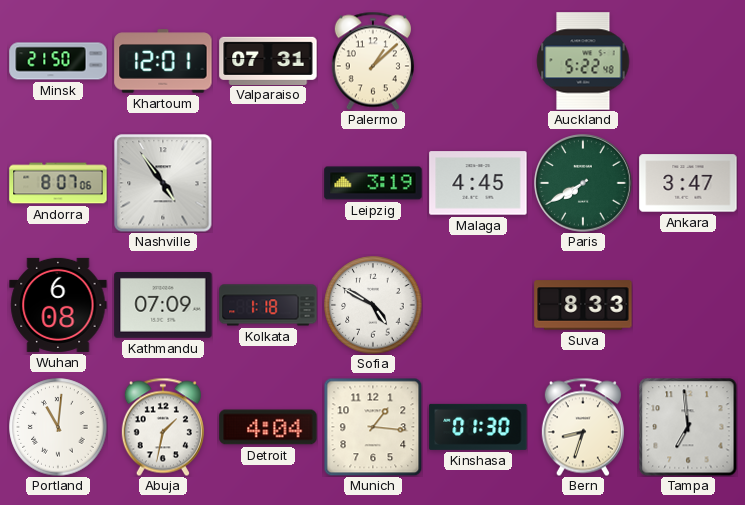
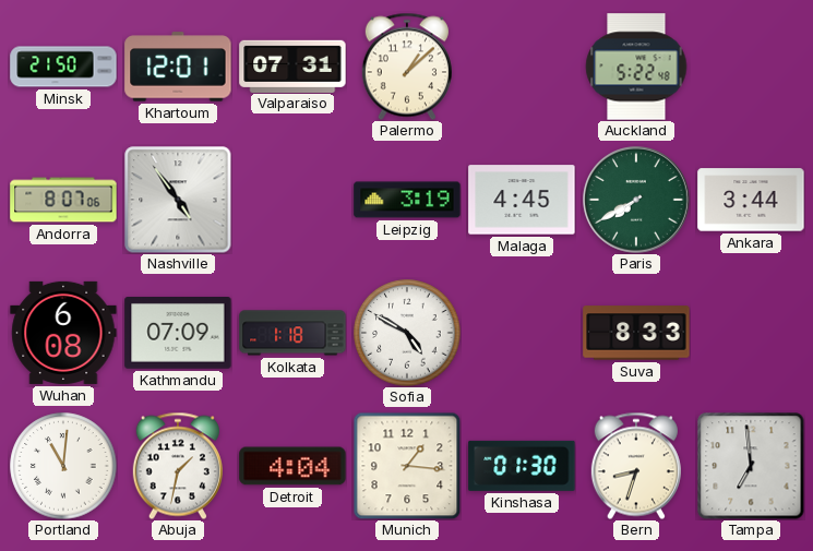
Ankara: 3:47 -> 3:44 (751, 200)
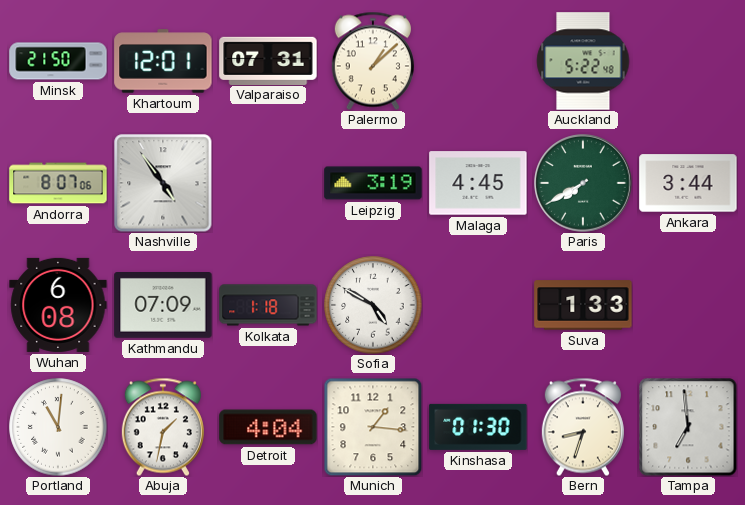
Suva: 8:33 -> 1:33 (583, 305)
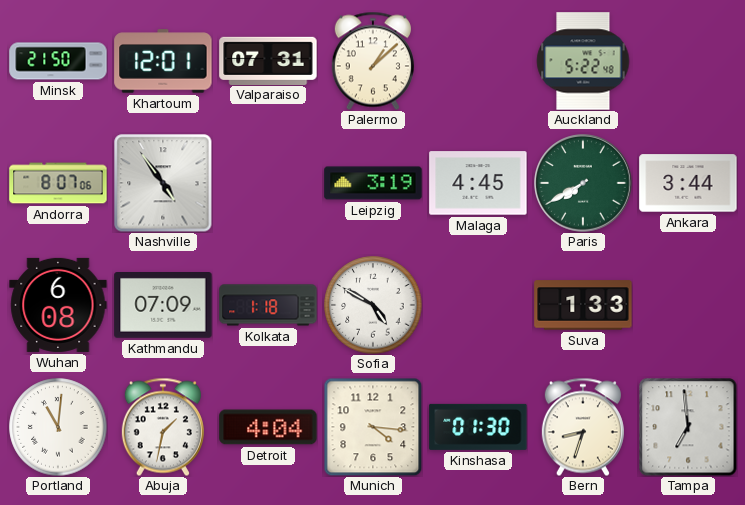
Munich: 1:16 -> 4:16 (373, 427)
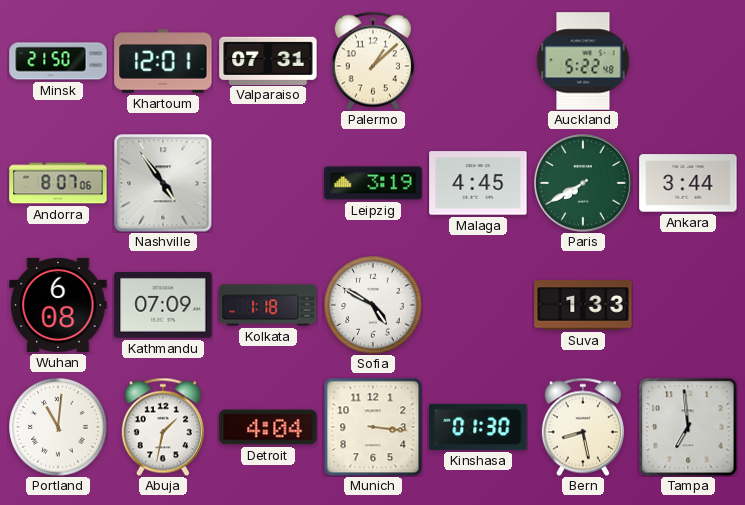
Munich: 4:16 -> 3:16 (373, 427)
Bern: 8:33 -> 8:28 (583, 427)
